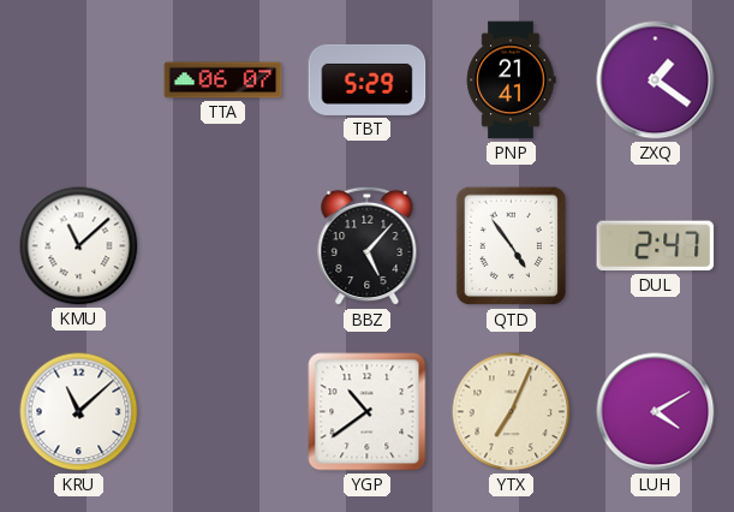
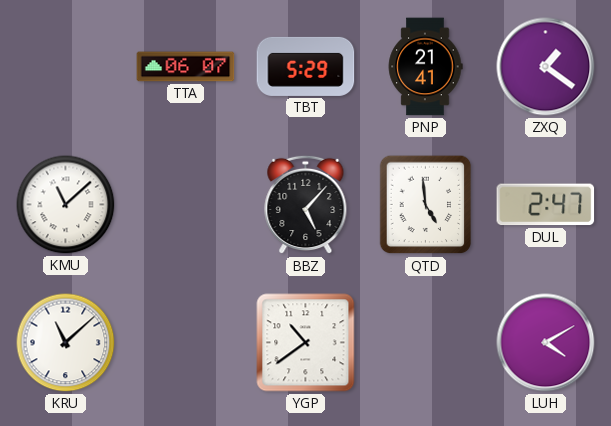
QTD: 4:54 -> 4:59 (426, 205)
YTX: 7:04 -> none (512, 412)
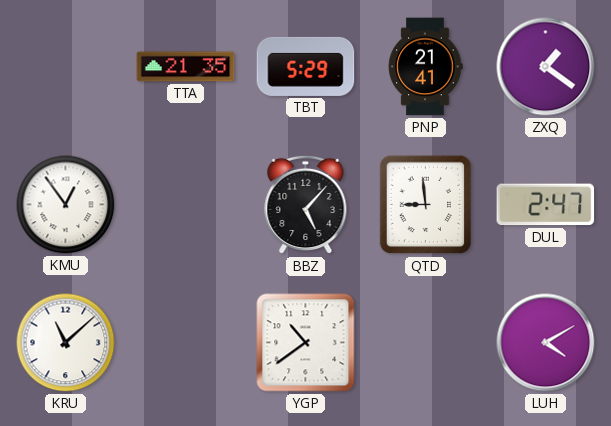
TTA: 06:07 -> 21:35 (186, 67)
KMU: 11:08 -> 12:54 (66, 205)
QTD: 4:59 -> 8:59 (426, 205)
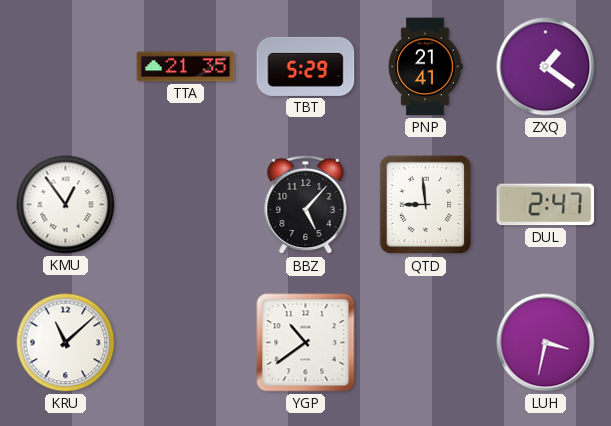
LUH: 4:10 -> 3:32 (546, 343)
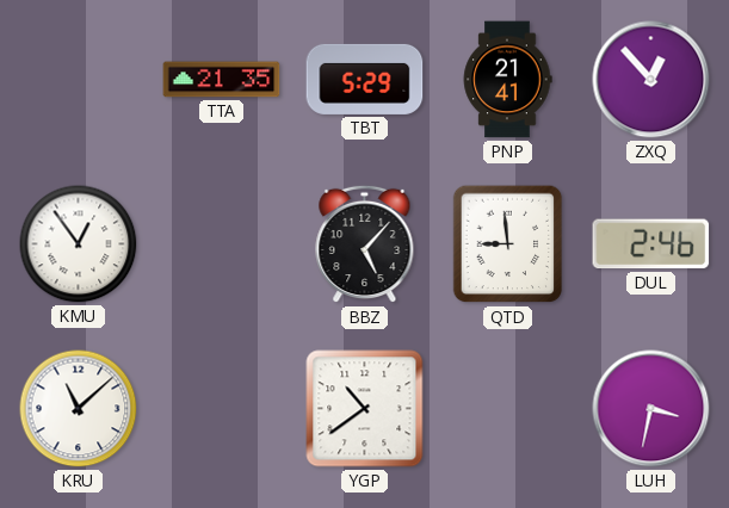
ZXQ: 1:21 -> 12:53 (651, 80)
DUL: 2:47 -> 2:46 (651, 244)
